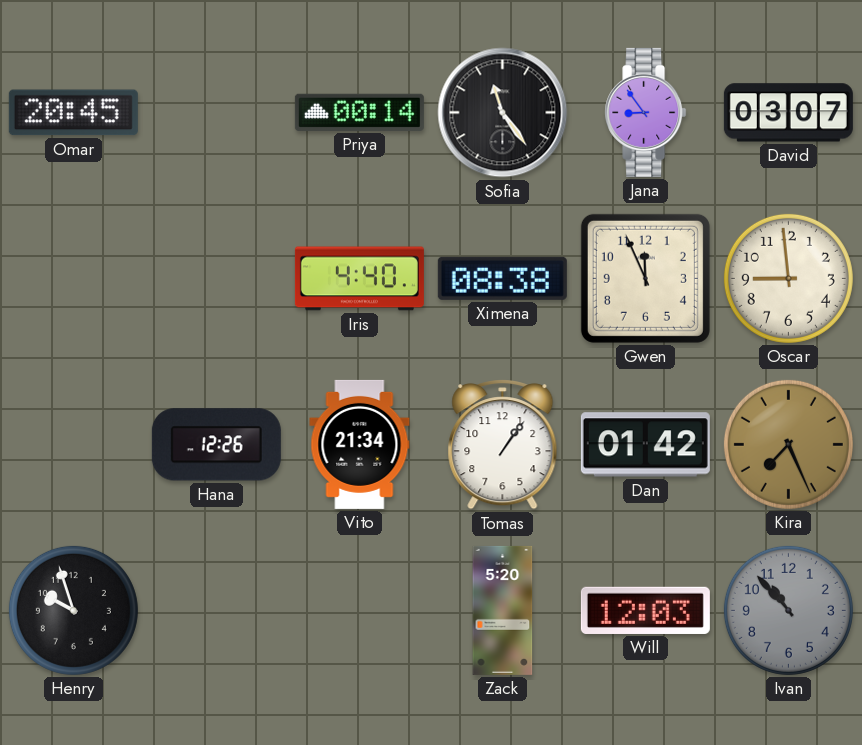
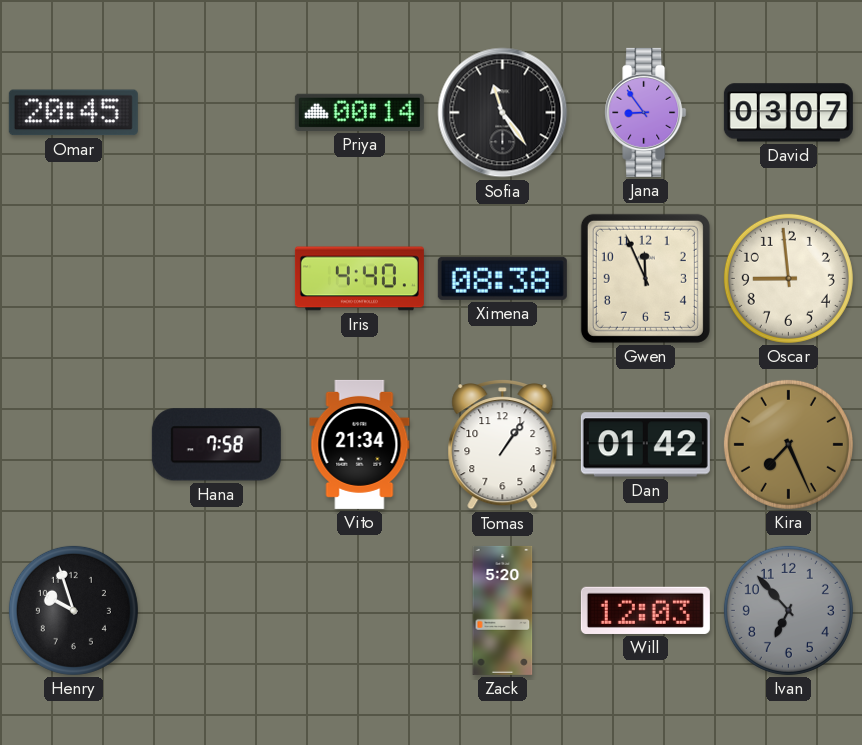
Hana: 12:26 -> 7:58 (216, 445)
Ivan: 10:53 -> 6:53 (788, 610)
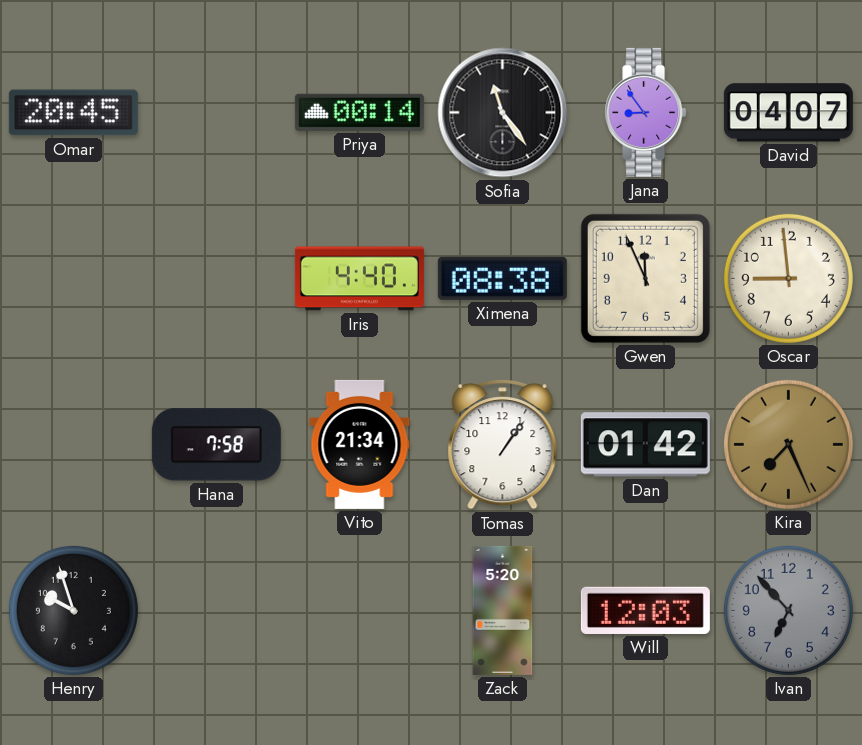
David: 03:07 -> 04:07 (788, 113)
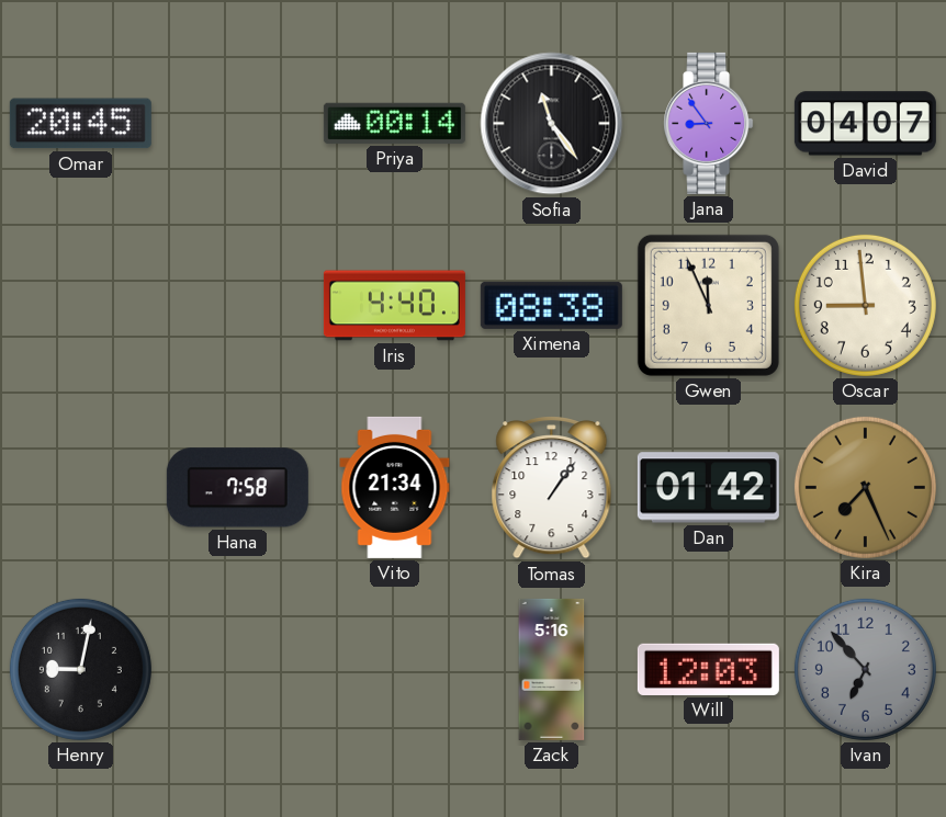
Henry: 9:57 -> 9:02 (80, 669)
Zack: 5:20 -> 5:16 (552, 669)
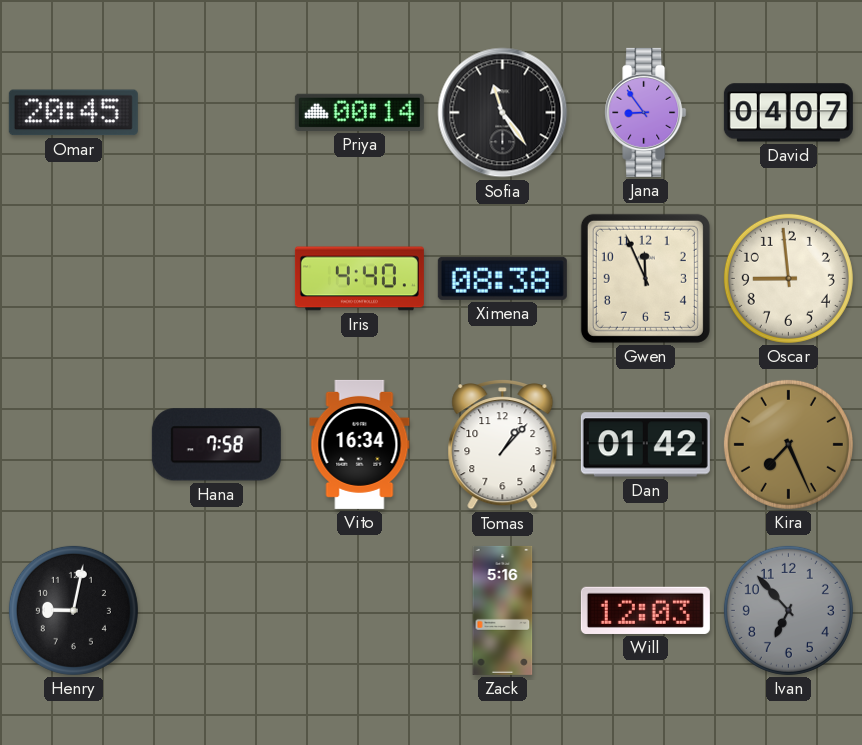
Vito: 21:34 -> 16:34 (360, 444)
Tomas: 1:06 -> 1:07 (503, 445)
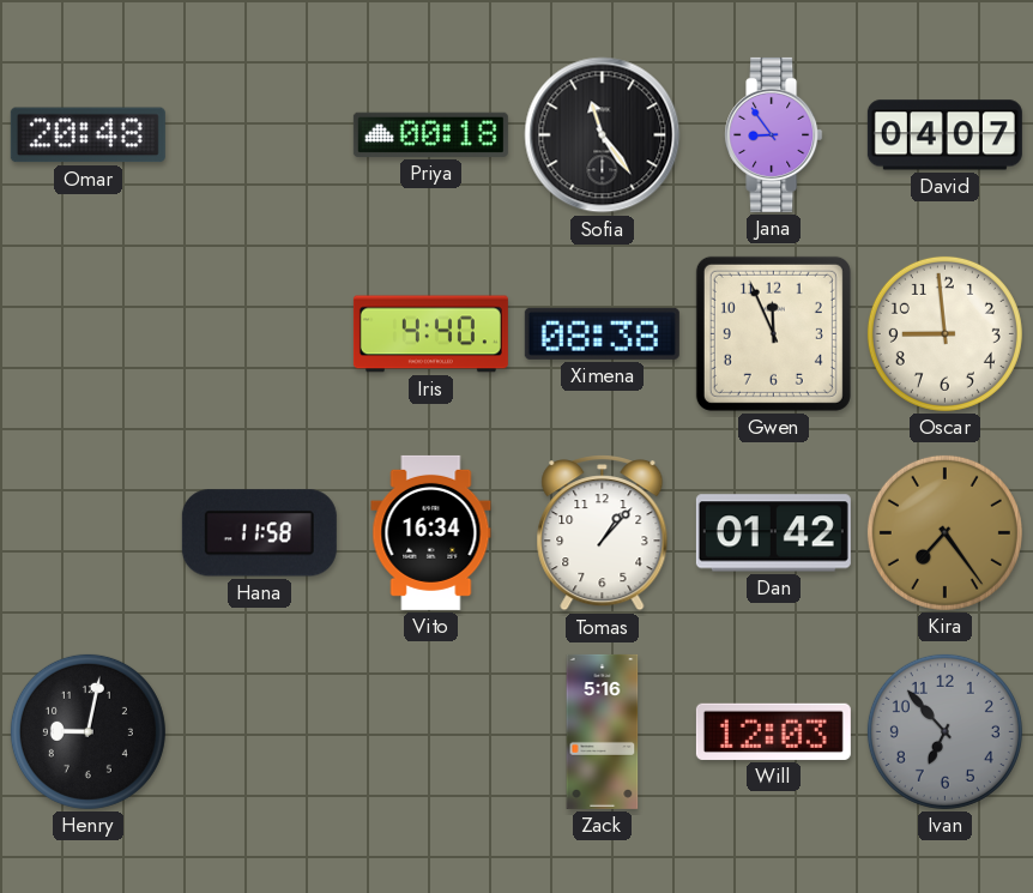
Omar: 20:45 -> 20:48 (87, 135)
Priya: 00:14 -> 00:18 (430, 134)
Hana: 7:58 -> 11:58 (259, 533)
Kira: 7:26 -> 7:24 (944, 532)
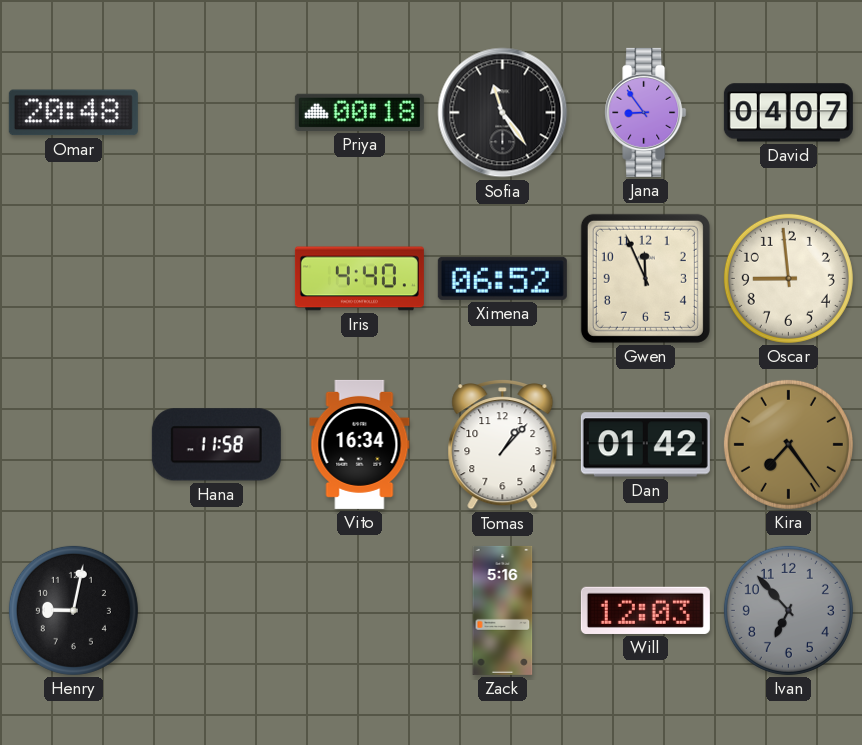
Ximena: 08:38 -> 06:52 (502, 278)
